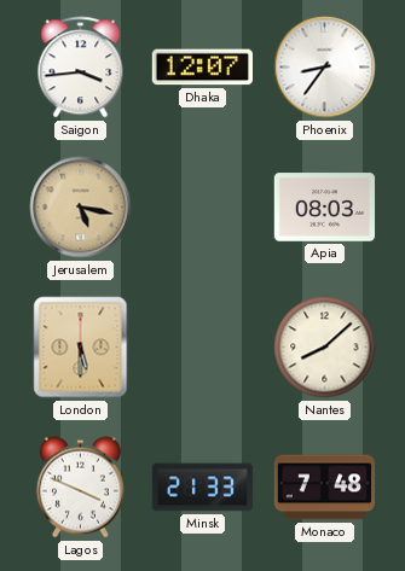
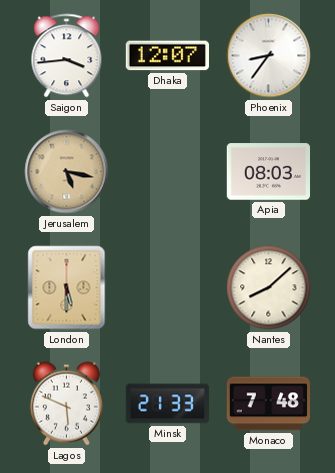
Lagos: 3:49 -> 5:49 (66, 404)
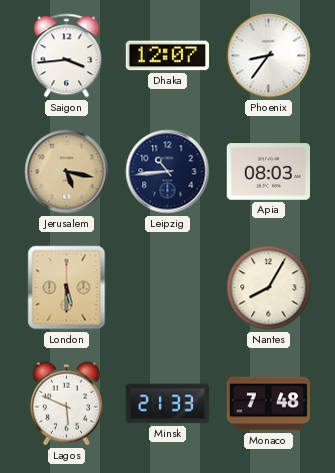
Leipzig: none -> 10:44 (168, 172)
Nantes: 8:08 -> 8:05 (269, 288)
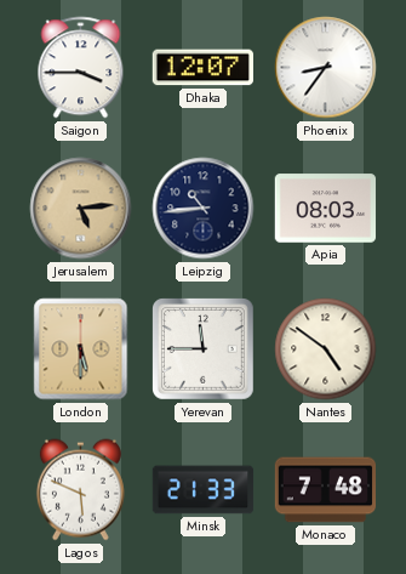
Saigon: 3:44 -> 3:45 (81, 68)
Jerusalem: 5:17 -> 5:14 (81, 209)
Yerevan: none -> 11:45 (204, 349)
Nantes: 8:05 -> 4:51 (326, 349)
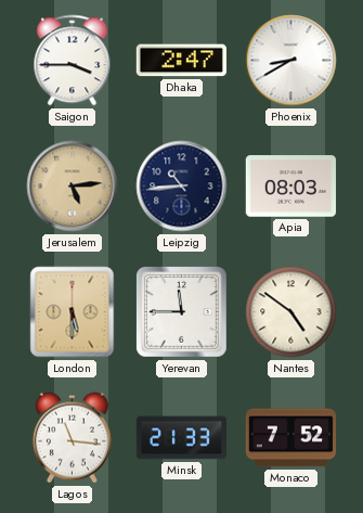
Dhaka: 12:07 -> 2:47 (181, 61)
Phoenix: 8:36 -> 8:40 (291, 61)
Lagos: 5:49 -> 11:16 (72, 438)
Monaco: 7:48 -> 7:52 (291, 438)
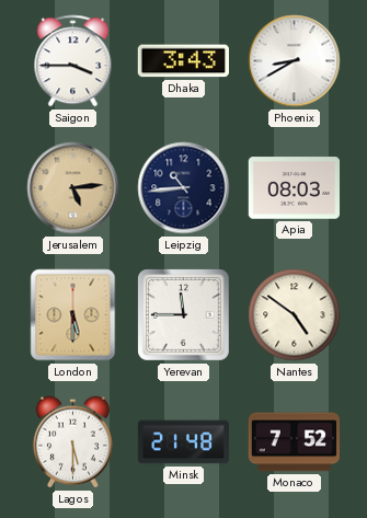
Dhaka: 2:47 -> 3:43 (183, 61)
Lagos: 11:16 -> 5:30 (72, 442)
Minsk: 21:33 -> 21:48 (184, 442)
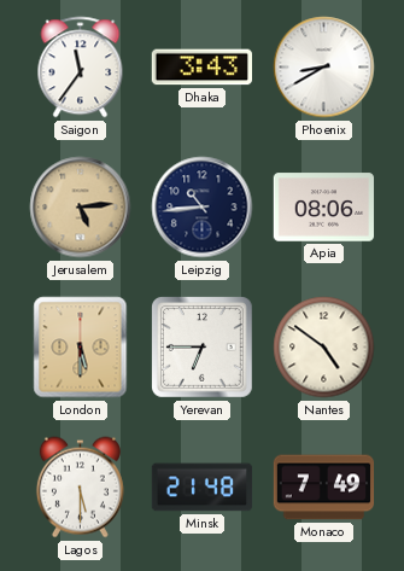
Saigon: 3:45 -> 11:36 (81, 68)
Apia: 08:03 -> 08:06 (324, 208)
Yerevan: 11:45 -> 6:45 (203, 348)
Monaco: 7:52 -> 7:49 (324, 488)
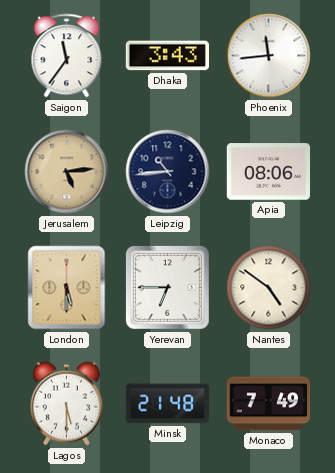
Phoenix: 8:40 -> 11:44 (269, 56)
